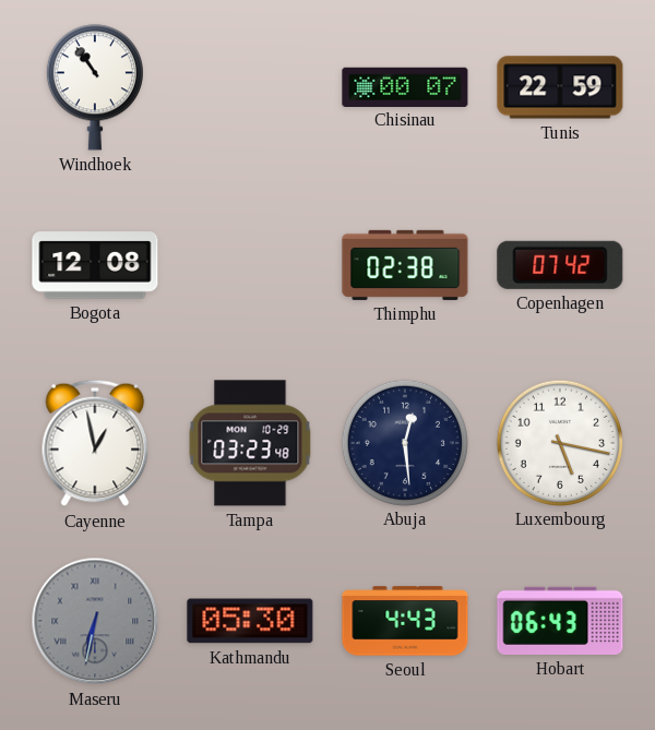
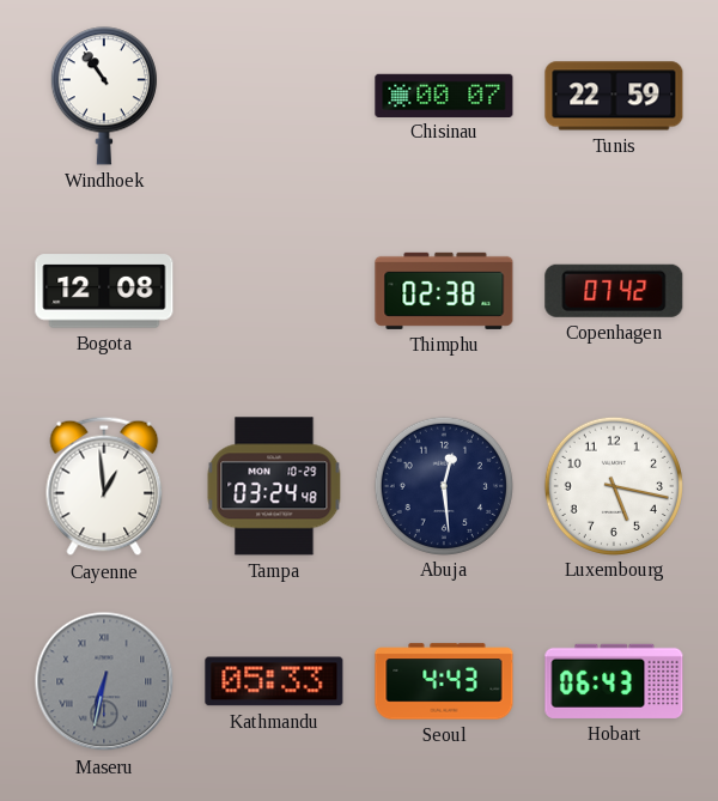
Cayenne: 12:58 -> 12:59 (104, 486)
Tampa: 03:23 -> 03:24 (274, 486)
Kathmandu: 05:30 -> 05:33 (274, 681)
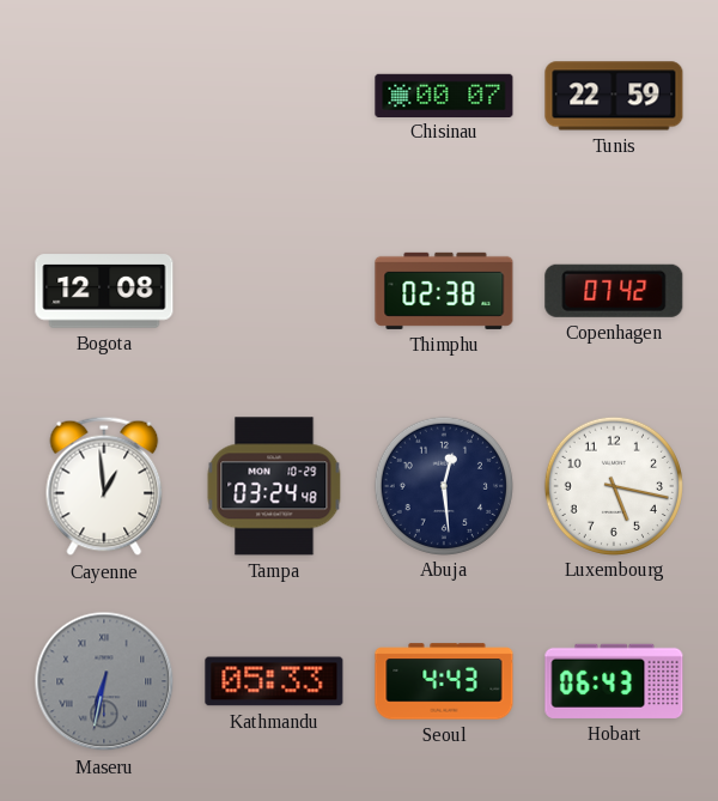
Windhoek: 10:54 -> none (104, 96)
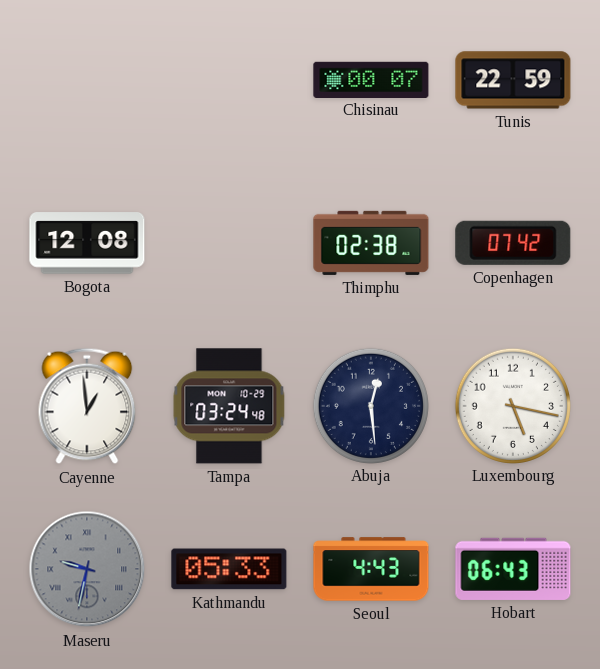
Maseru: 6:32 -> 9:32 (87, 569)
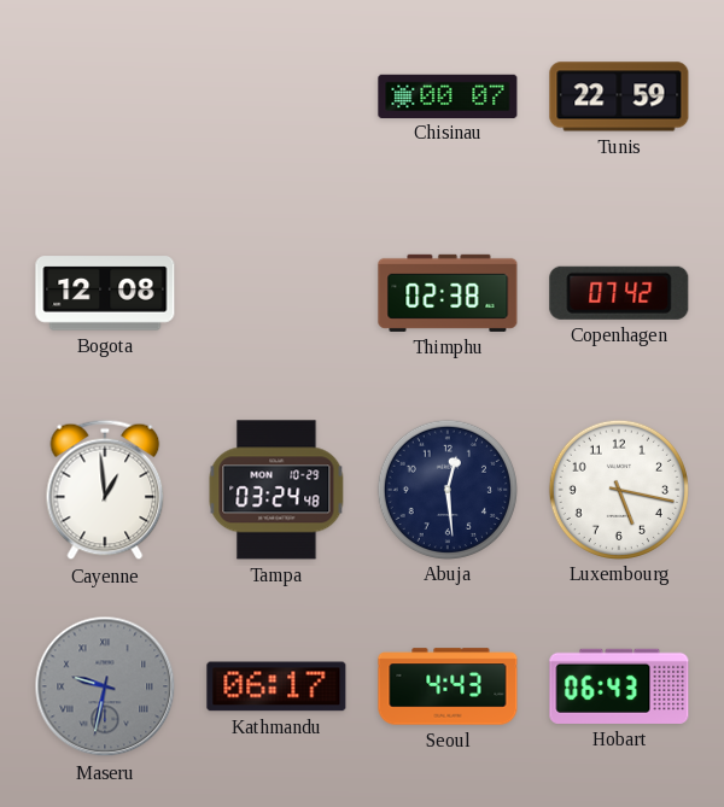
Kathmandu: 05:33 -> 06:17 (276, 686)
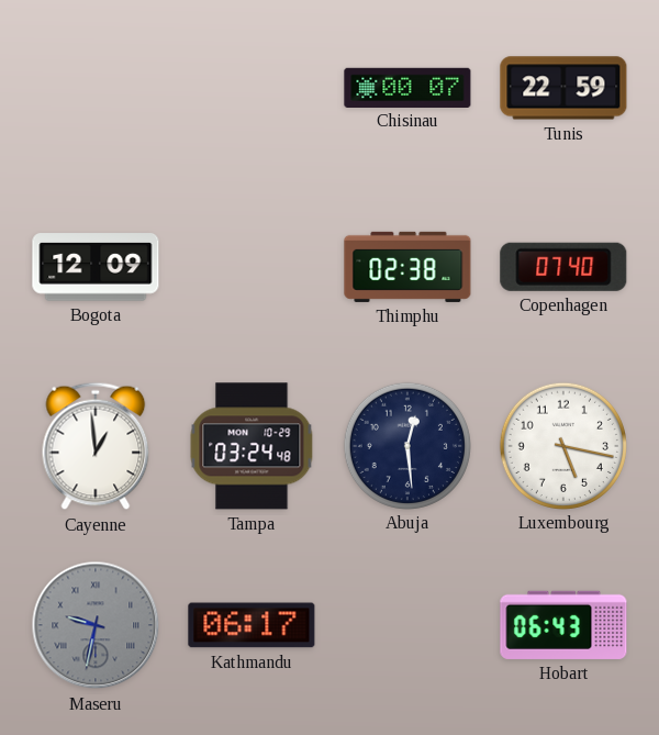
Bogota: 12:08 -> 12:09 (96, 267)
Copenhagen: 07:42 -> 07:40 (563, 267)
Seoul: 4:43 -> none (448, 686)
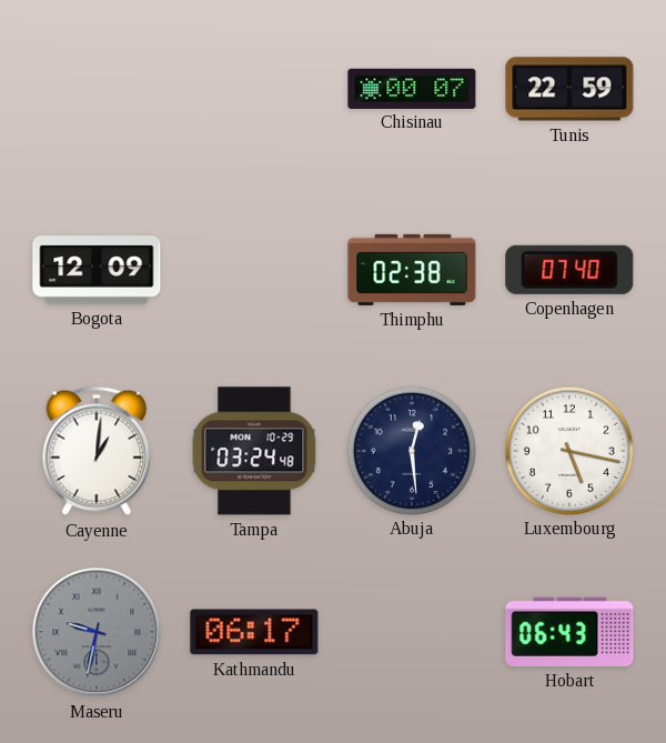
Cayenne: 12:59 -> 1:01 (97, 451)
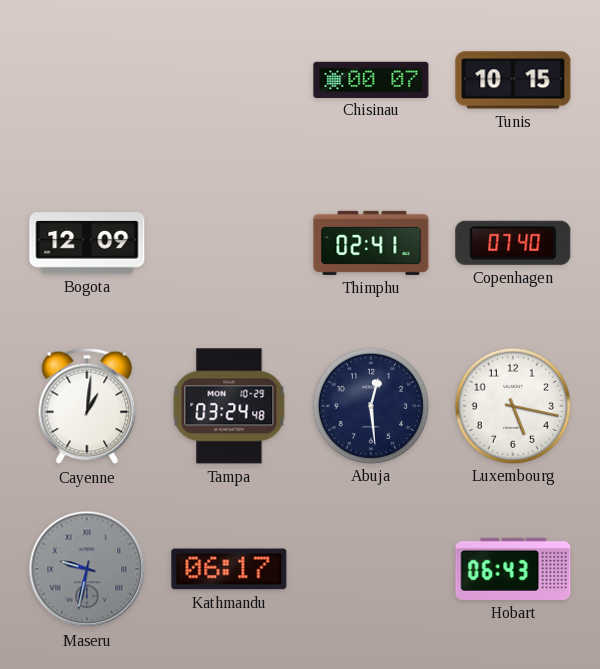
Tunis: 22:59 -> 10:15 (513, 80)
Thimphu: 02:38 -> 02:41 (371, 243)
